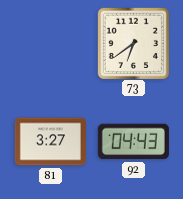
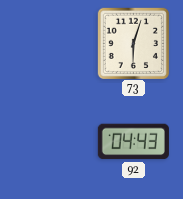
73: 6:39 -> 6:03 (133, 43)
81: 3:27 -> none (50, 142)
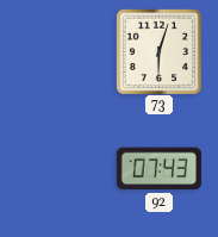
92: 04:43 -> 07:43 (158, 169)
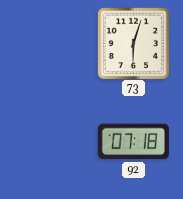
92: 07:43 -> 07:18 (133, 142)
